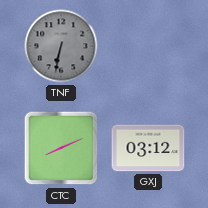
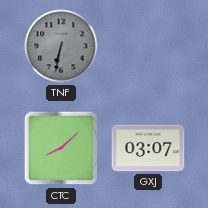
CTC: 8:11 -> 8:08 (61, 148)
GXJ: 03:12 -> 03:07 (148, 148)
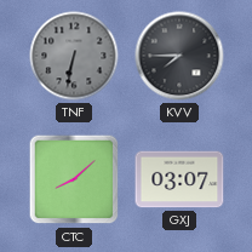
KVV: none -> 7:45 (179, 56)
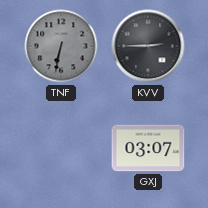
KVV: 7:45 -> 2:45 (148, 46)
CTC: 8:08 -> none (74, 179)
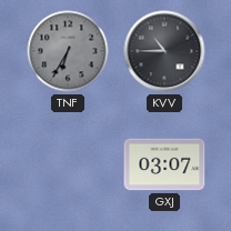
TNF: 6:32 -> 6:35 (68, 51)
KVV: 2:45 -> 10:45 (164, 51)
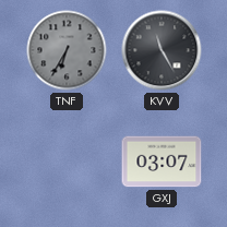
KVV: 10:45 -> 11:25 (162, 50)
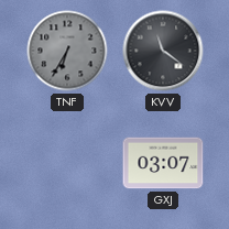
KVV: 11:25 -> 11:21 (163, 51)
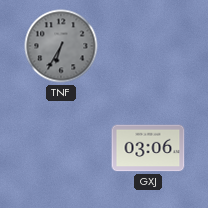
KVV: 11:21 -> none (163, 51)
GXJ: 03:07 -> 03:06 (148, 148)
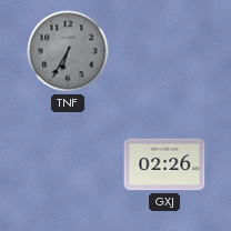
GXJ: 03:06 -> 02:26 (164, 164)
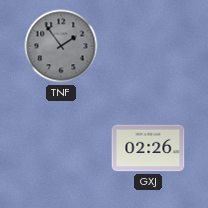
TNF: 6:35 -> 1:54 (61, 46)
